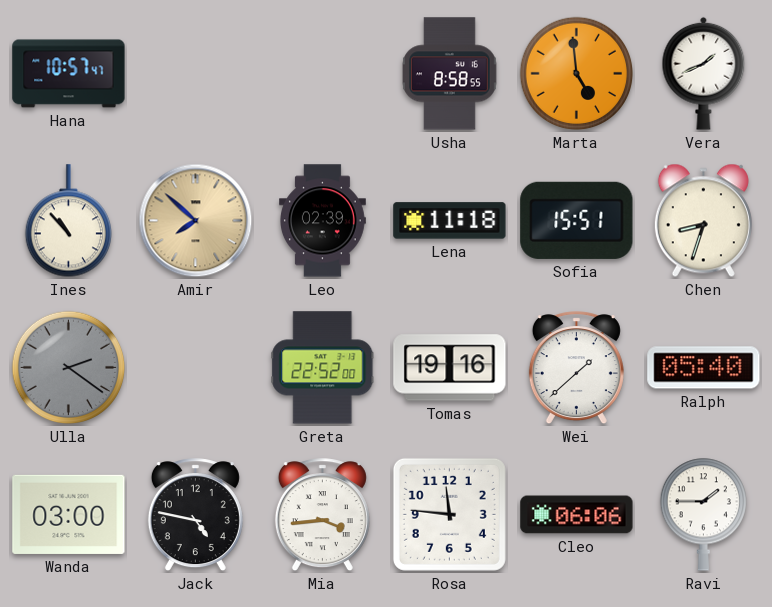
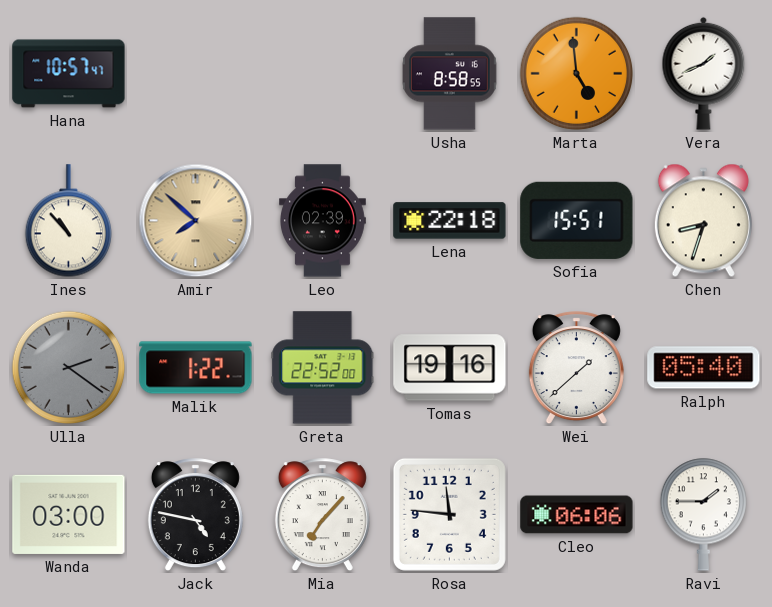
Lena: 11:18 -> 22:18 (450, 221)
Malik: none -> 1:22 (196, 368)
Mia: 3:44 -> 7:07 (322, 515)
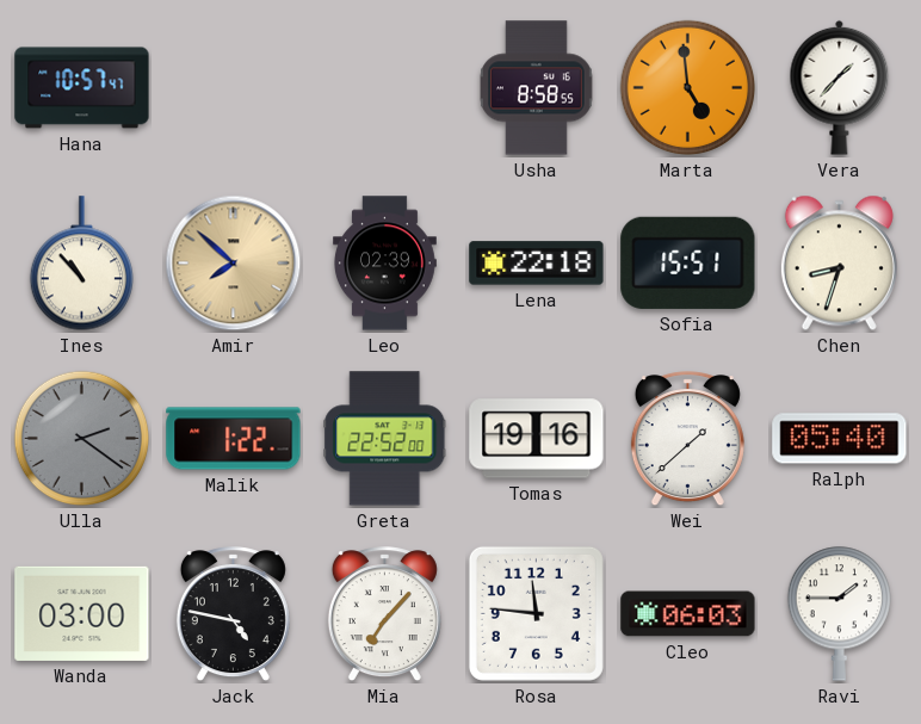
Vera: 1:41 -> 1:37 (840, 87)
Cleo: 06:06 -> 06:03 (688, 614)
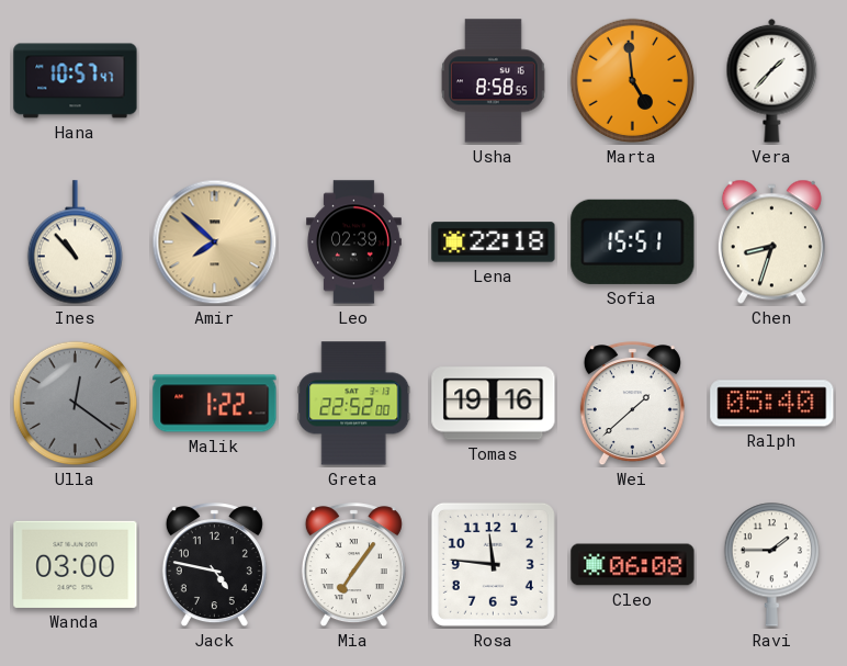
Ulla: 2:21 -> 12:21 (76, 404)
Mia: 7:07 -> 7:06 (353, 565)
Cleo: 06:03 -> 06:08 (633, 565)
